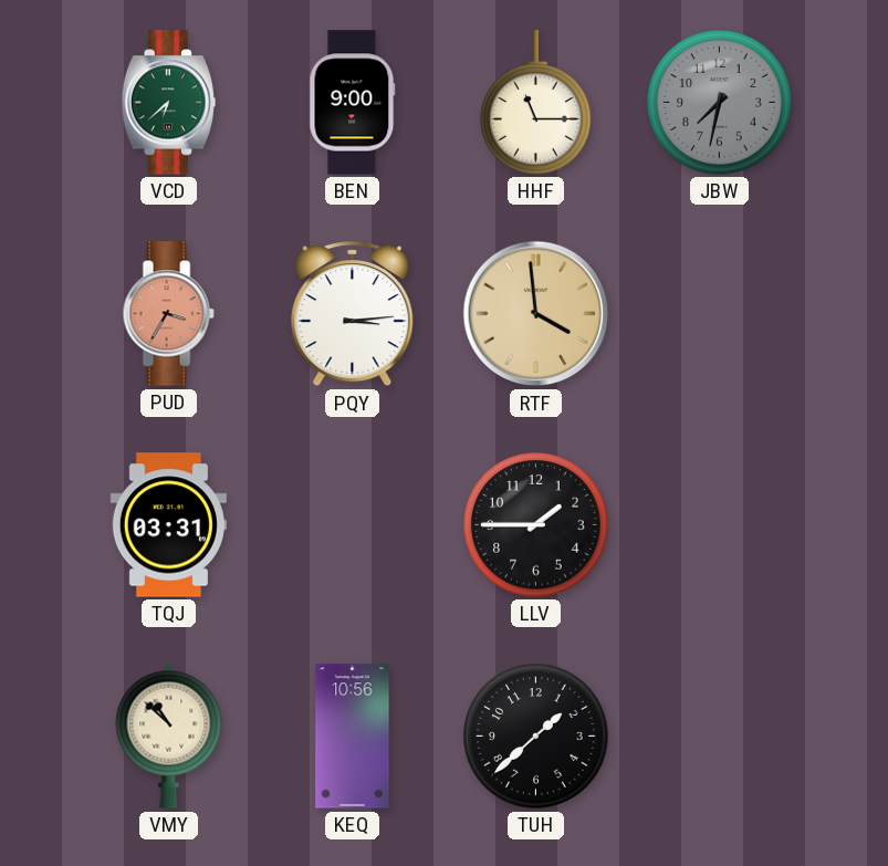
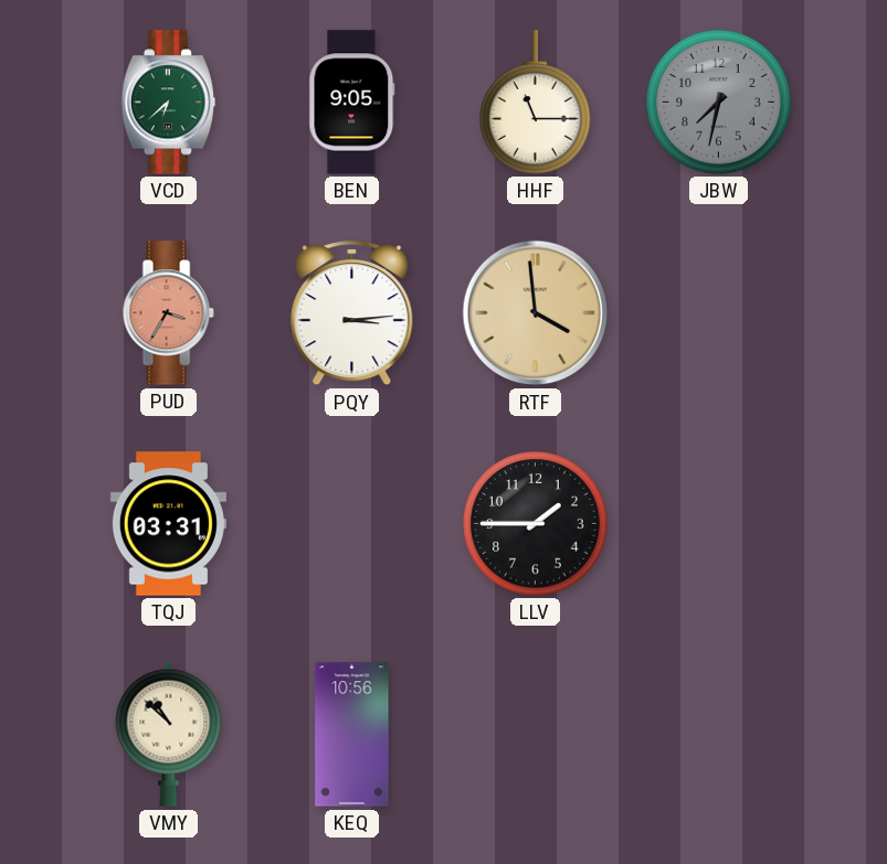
BEN: 9:00 -> 9:05 (352, 103)
TUH: 1:38 -> none (536, 737)
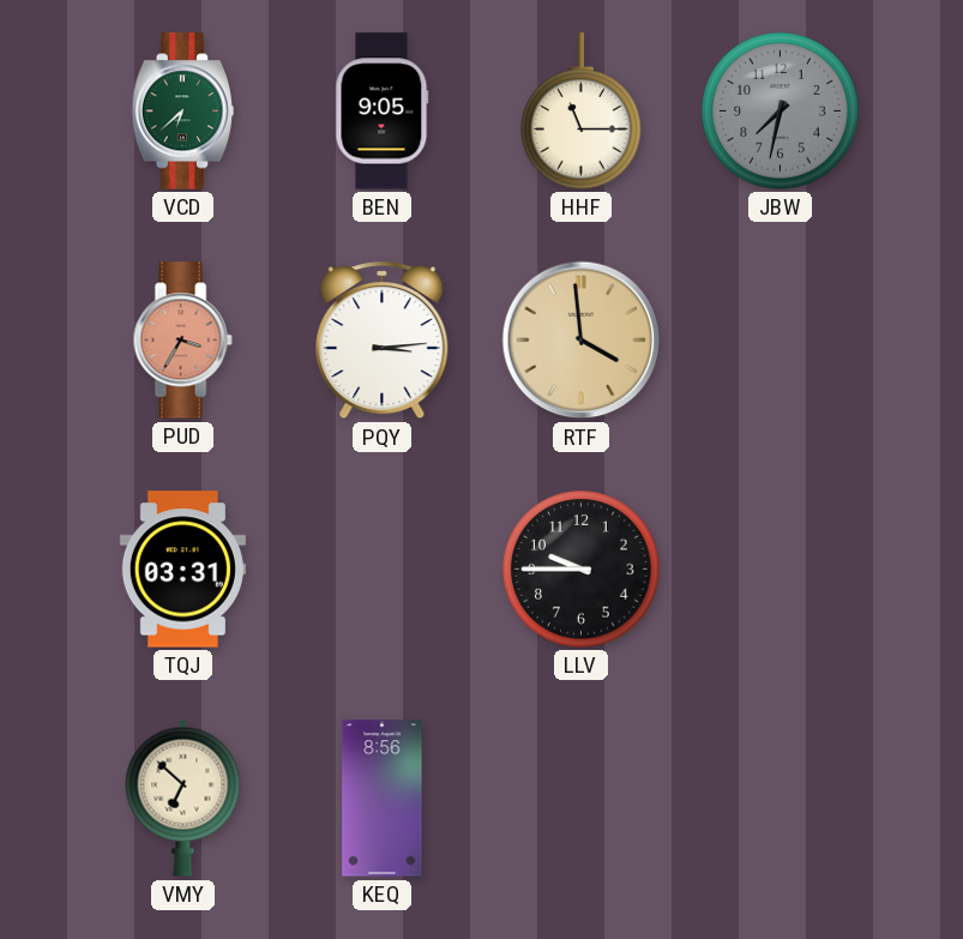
LLV: 1:45 -> 9:45 (582, 570)
VMY: 10:52 -> 6:52 (183, 797)
KEQ: 10:56 -> 8:56 (383, 799)
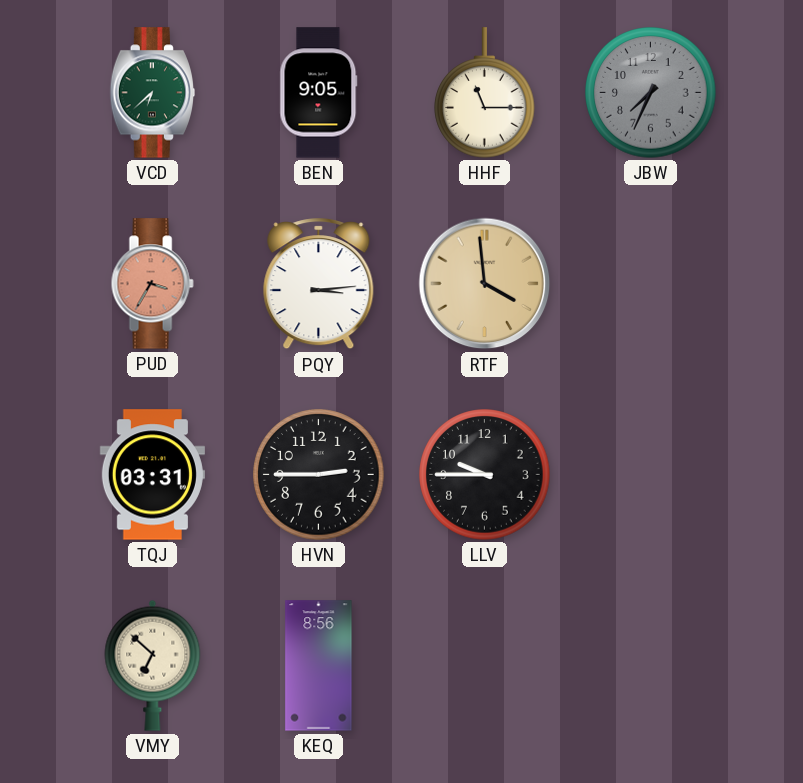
JBW: 7:32 -> 7:34 (651, 93)
HVN: none -> 2:45 (319, 475)
